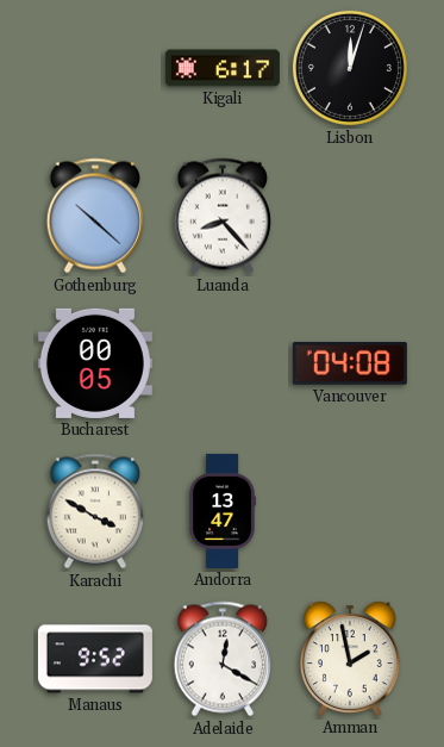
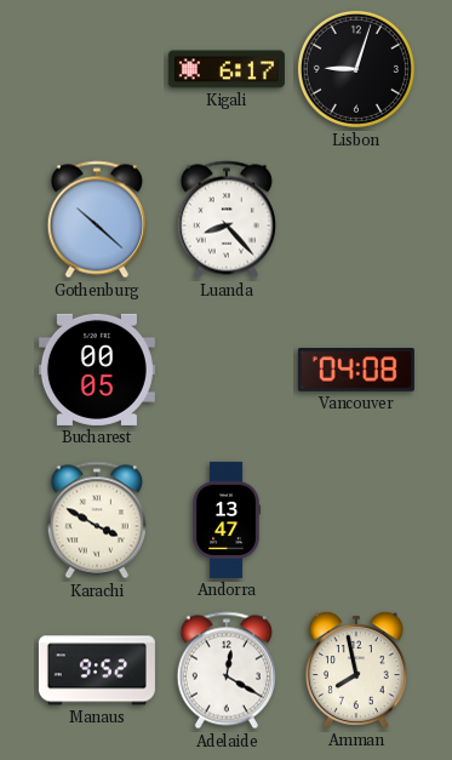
Lisbon: 12:03 -> 9:03 (356, 69)
Amman: 1:58 -> 7:58 (356, 670)
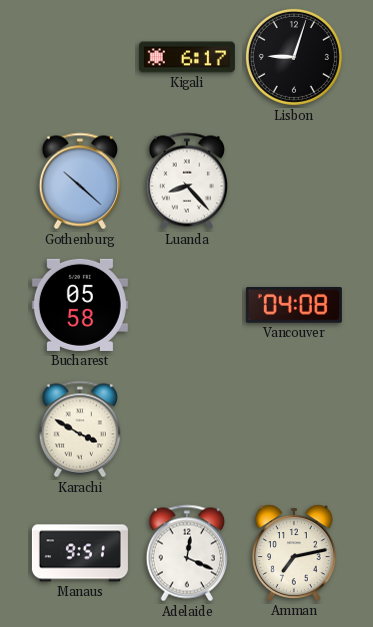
Bucharest: 00:05 -> 05:58 (80, 305)
Andorra: 13:47 -> none (227, 520)
Manaus: 9:52 -> 9:51 (80, 553)
Adelaide: 12:20 -> 12:19 (187, 553)
Amman: 7:58 -> 7:13 (294, 553)
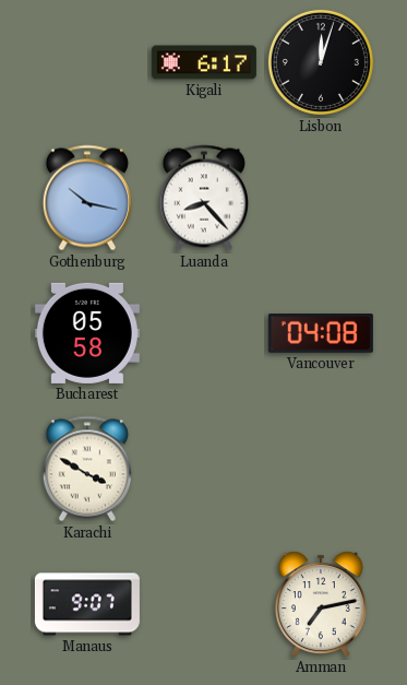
Lisbon: 9:03 -> 12:03 (321, 62)
Gothenburg: 10:22 -> 10:17 (87, 198)
Manaus: 9:51 -> 9:07 (87, 604)
Adelaide: 12:19 -> none (187, 553)
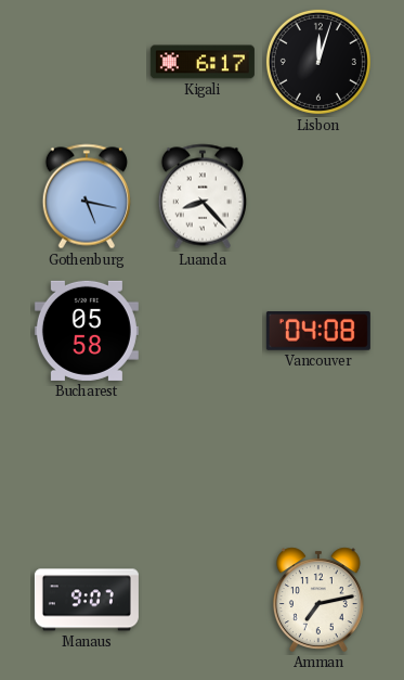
Gothenburg: 10:17 -> 5:17 (87, 196)
Karachi: 3:50 -> none (87, 469)
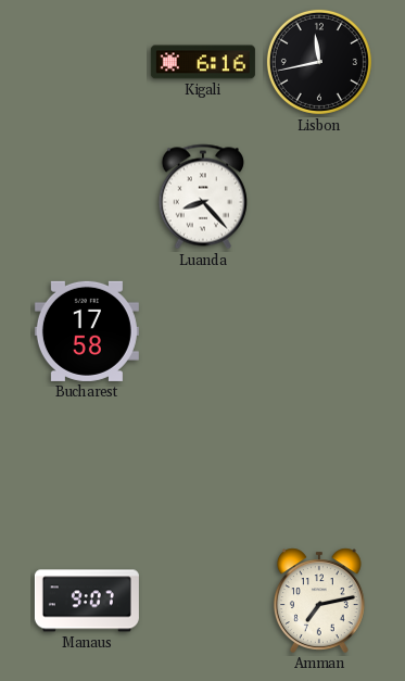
Kigali: 6:17 -> 6:16 (203, 62)
Lisbon: 12:03 -> 11:43 (319, 62)
Gothenburg: 5:17 -> none (87, 196)
Bucharest: 05:58 -> 17:58 (87, 331)
Vancouver: 04:08 -> none (318, 332)
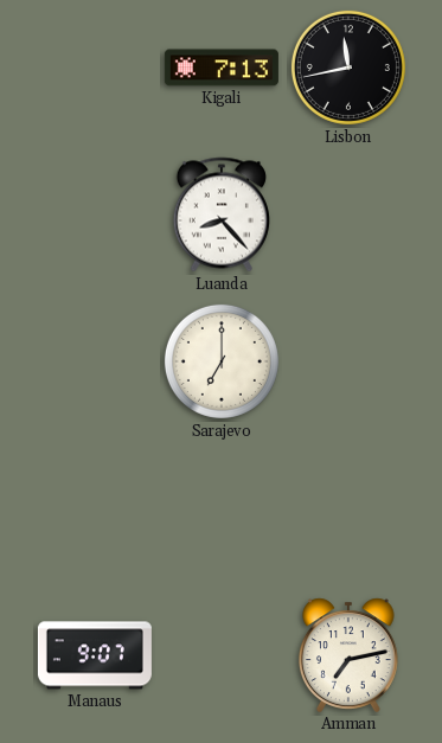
Kigali: 6:16 -> 7:13 (222, 68)
Bucharest: 17:58 -> none (87, 331)
Sarajevo: none -> 7:00 (222, 361)
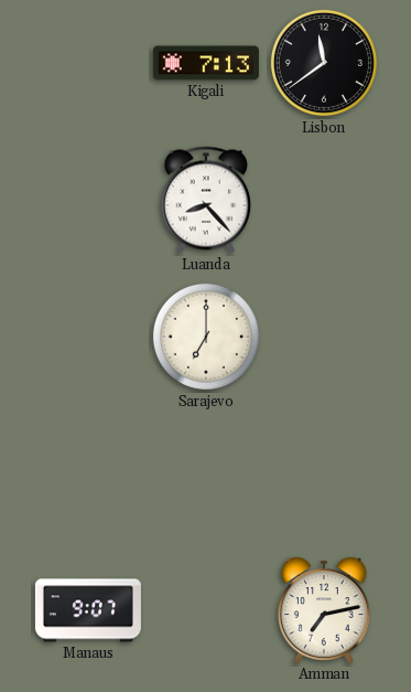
Lisbon: 11:43 -> 11:39 (324, 63)
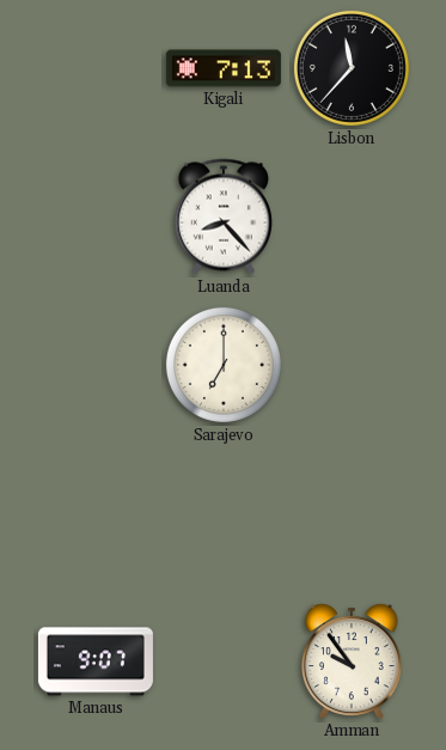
Lisbon: 11:39 -> 11:37 (352, 68)
Amman: 7:13 -> 9:54 (352, 661)
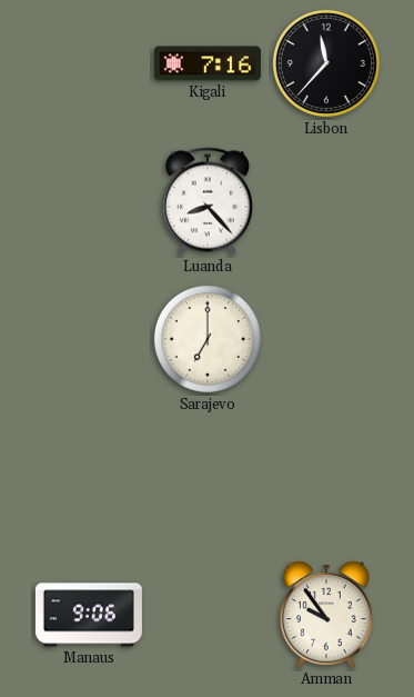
Kigali: 7:13 -> 7:16 (208, 63)
Manaus: 9:07 -> 9:06 (89, 615)
